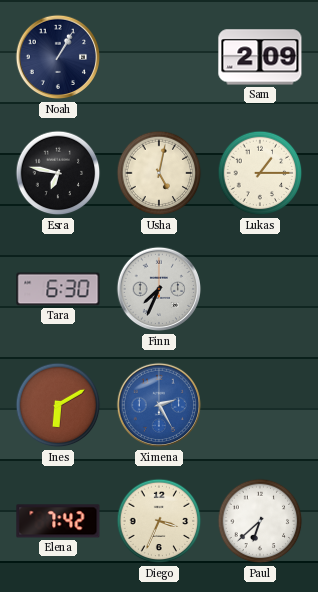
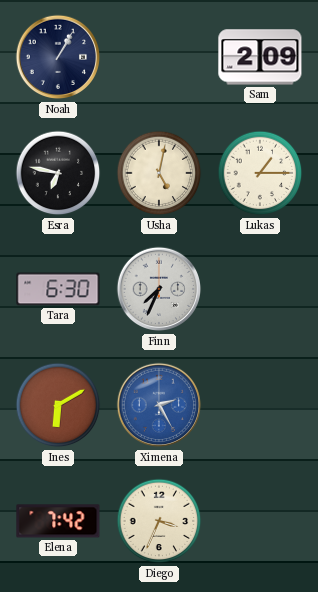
Paul: 6:38 -> none (260, 521)
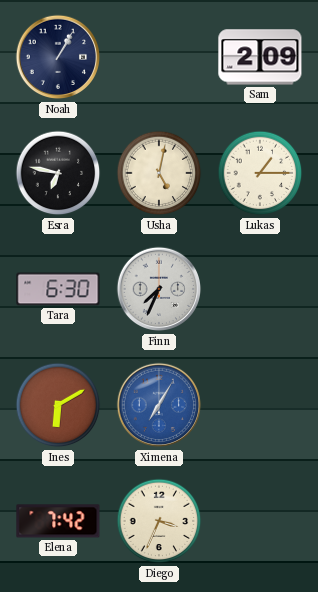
Ximena: 2:25 -> 7:05 (159, 405)
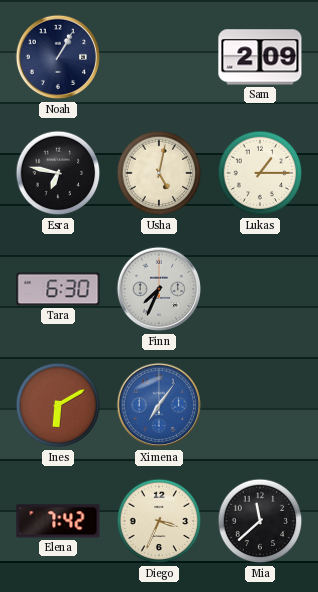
Ximena: 7:05 -> 7:06 (159, 405)
Mia: none -> 11:38 (260, 521)
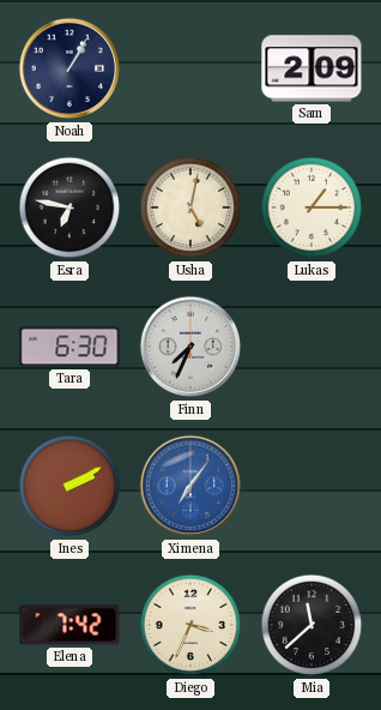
Ines: 6:10 -> 2:10 (69, 486)
